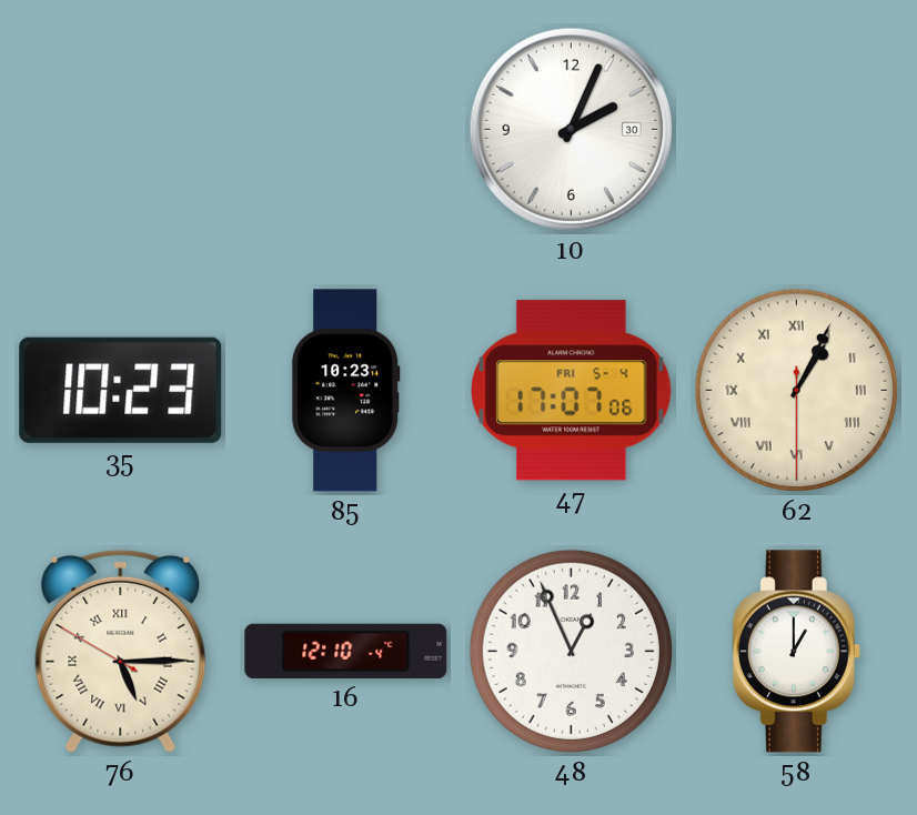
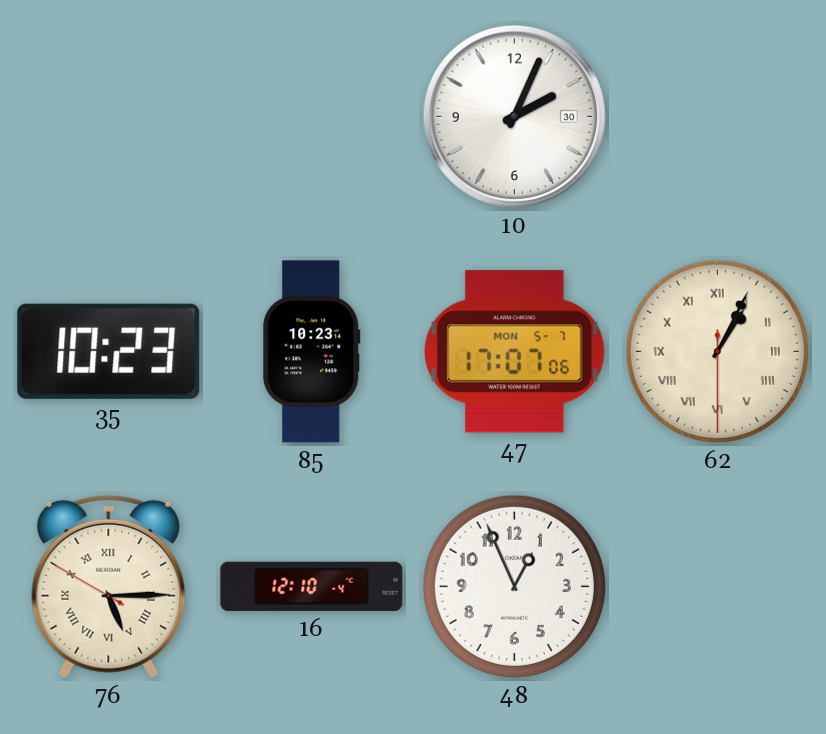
47 date: FRI 5-4 -> MON 5-7 (515, 352)
58: 1:00 -> none (796, 652)
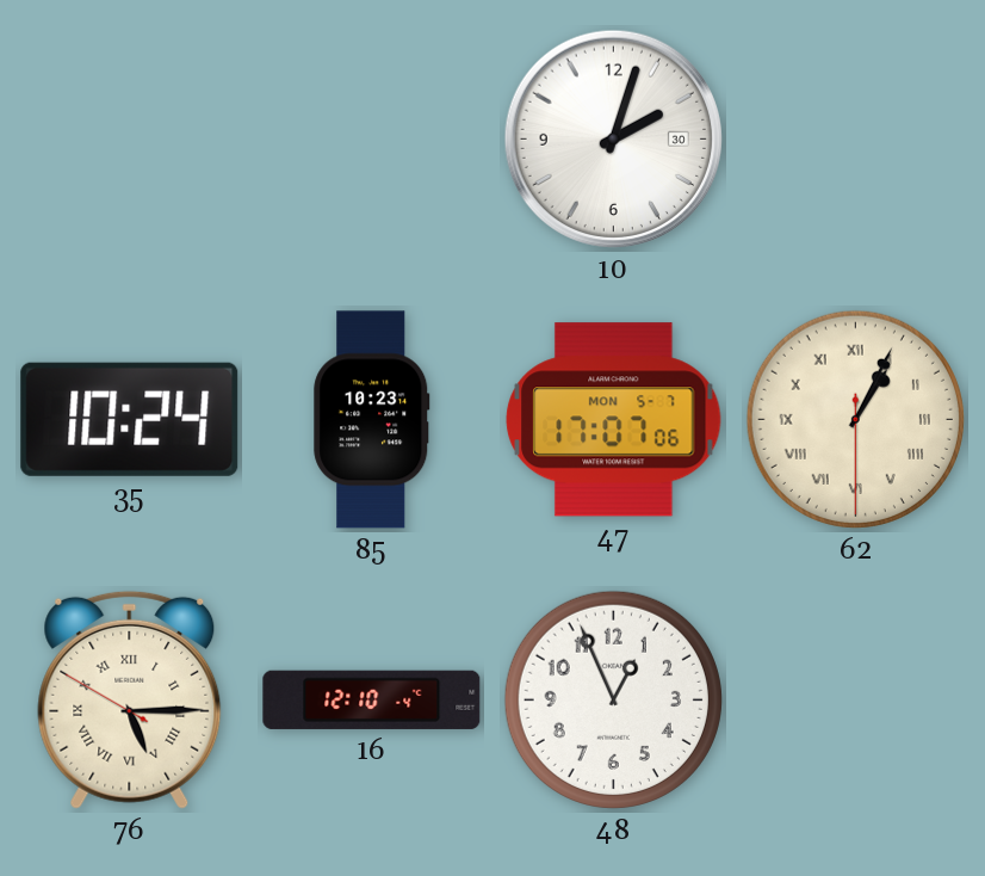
10: 2:04 -> 2:03 (613, 138)
35: 10:23 -> 10:24 (130, 419)
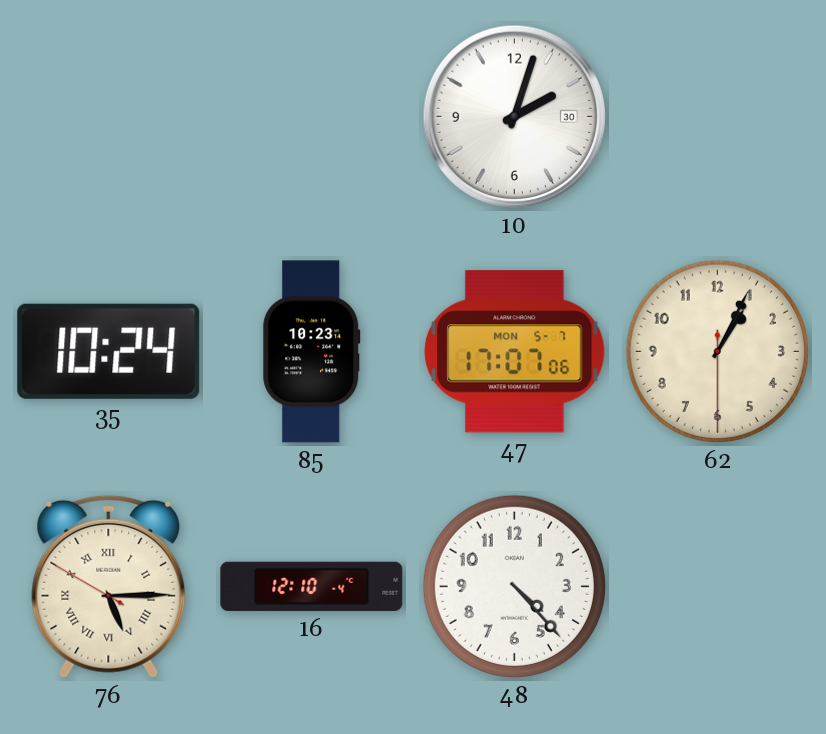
62 numerals: Roman -> Arabic (717, 351)
48: 12:56 -> 4:23 (514, 586)
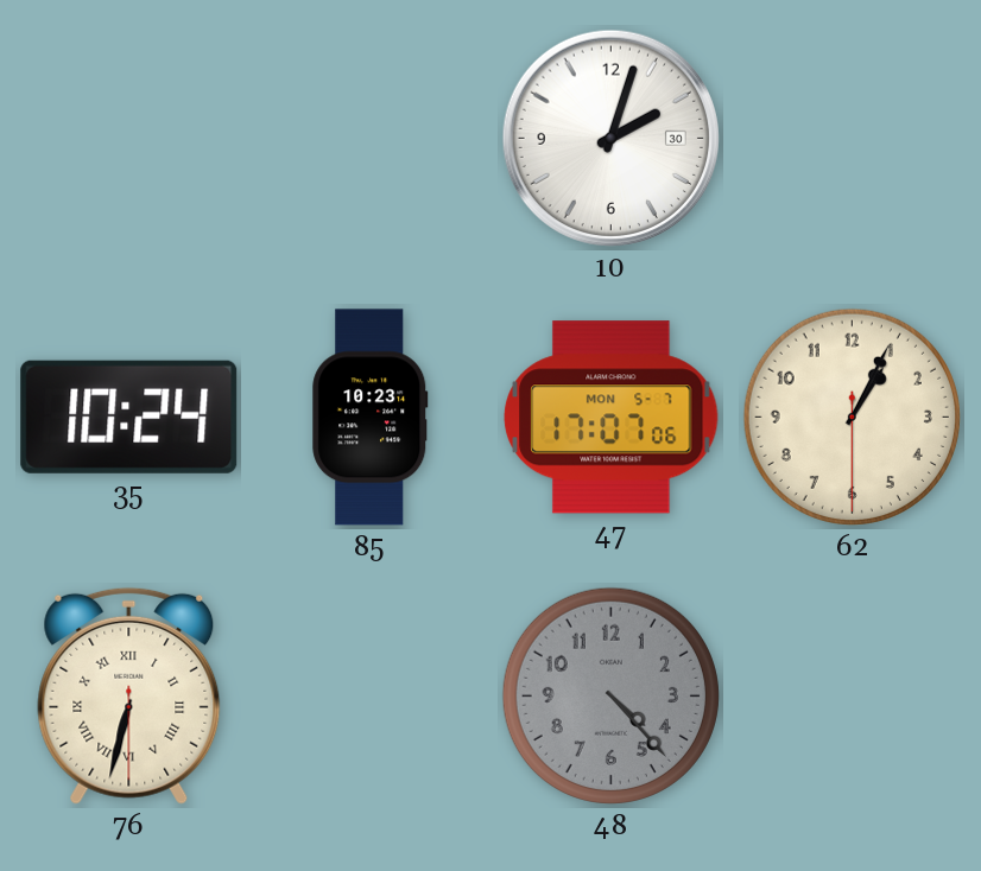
76: 5:14 -> 6:32 (129, 695)
16: 12:10 -> none (312, 586)
48 dial: white -> grey (610, 695)
